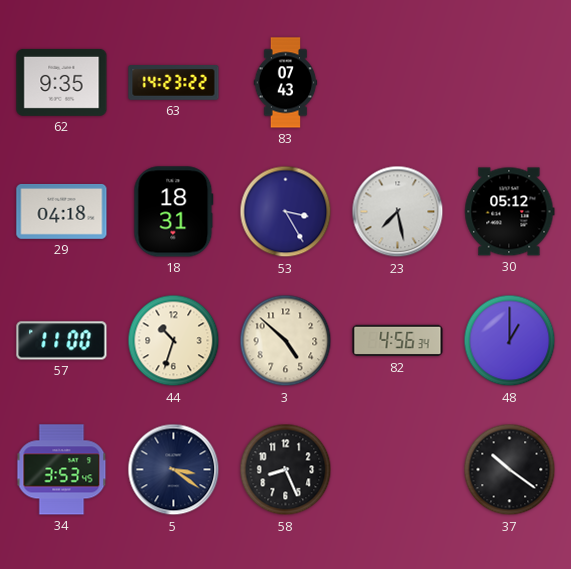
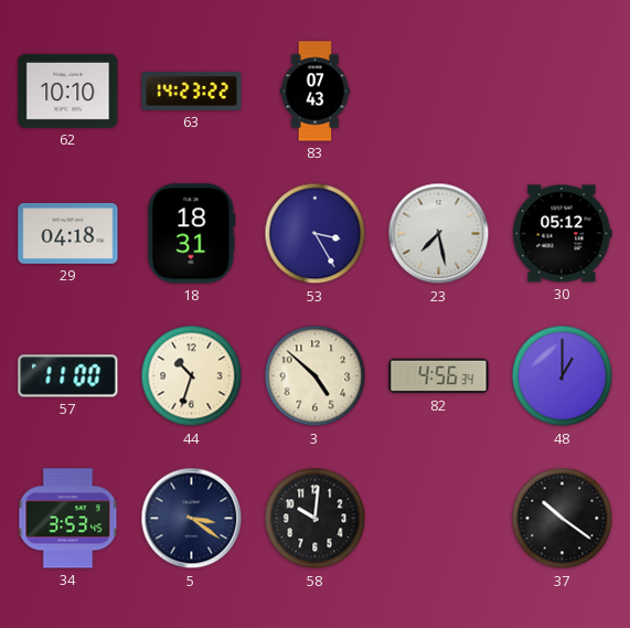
62: 9:35 -> 10:10 (68, 91)
58: 8:26 -> 10:01 (316, 519)
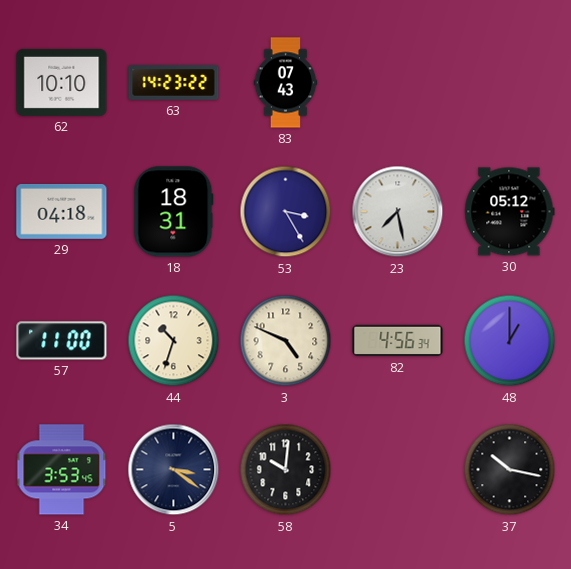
3: 4:52 -> 4:49 (286, 341)
37: 10:21 -> 10:17 (510, 470)
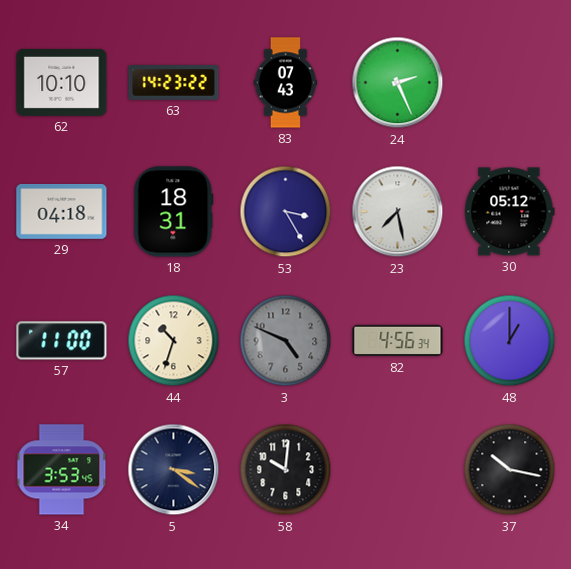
24: none -> 2:26 (398, 83)
3 dial: cream -> grey (286, 341)
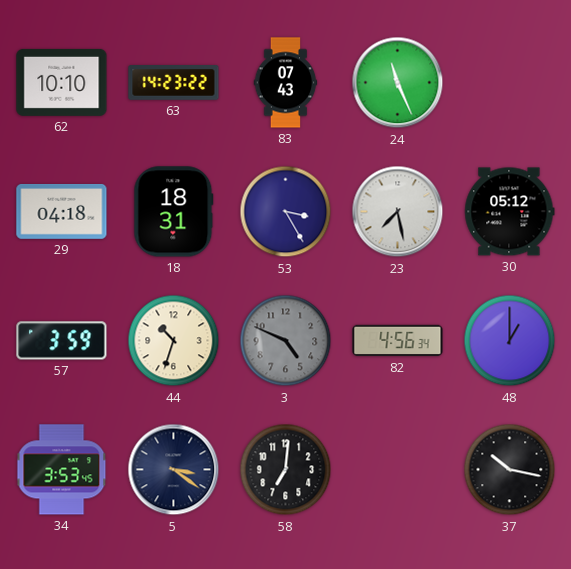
24: 2:26 -> 11:26 (398, 83)
57: 11:00 -> 3:59 (62, 341)
58: 10:01 -> 7:01 (286, 470)
